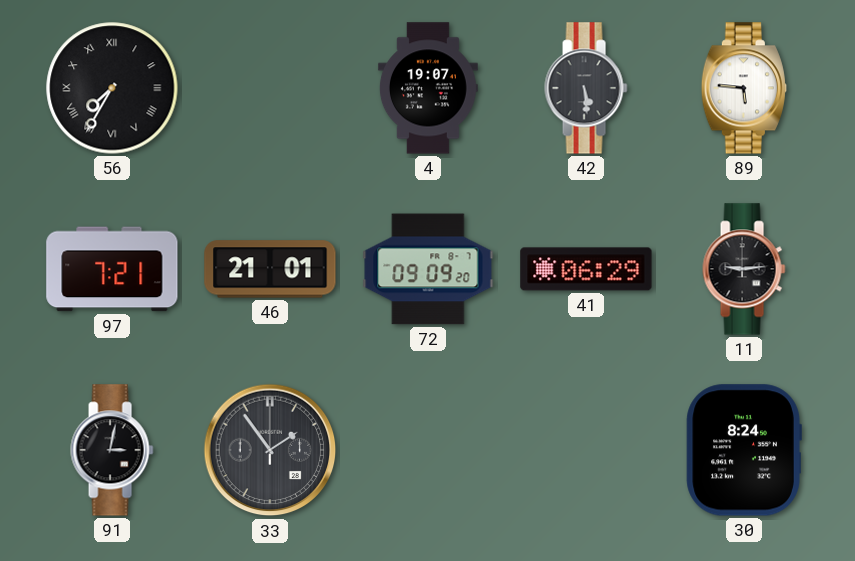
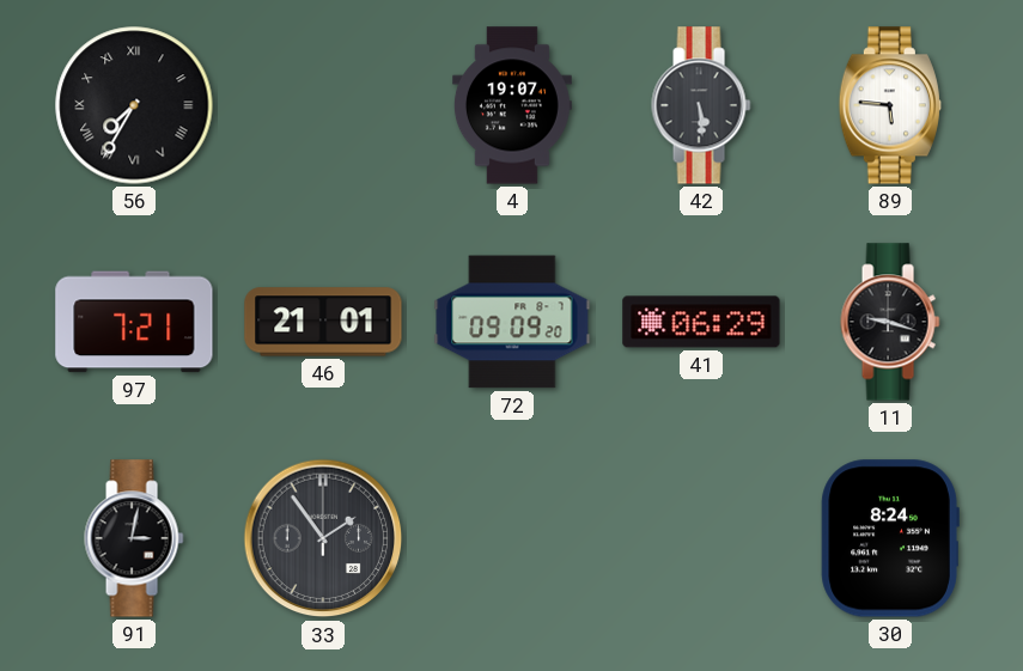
11: 9:14 -> 9:18 (890, 322)
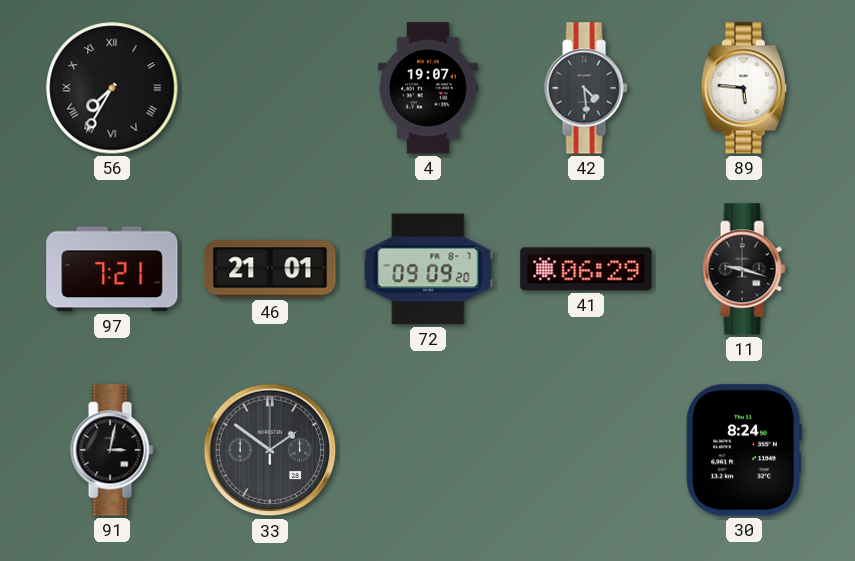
42: 5:29 -> 4:29 (586, 88)
33: 1:54 -> 1:51 (270, 450)
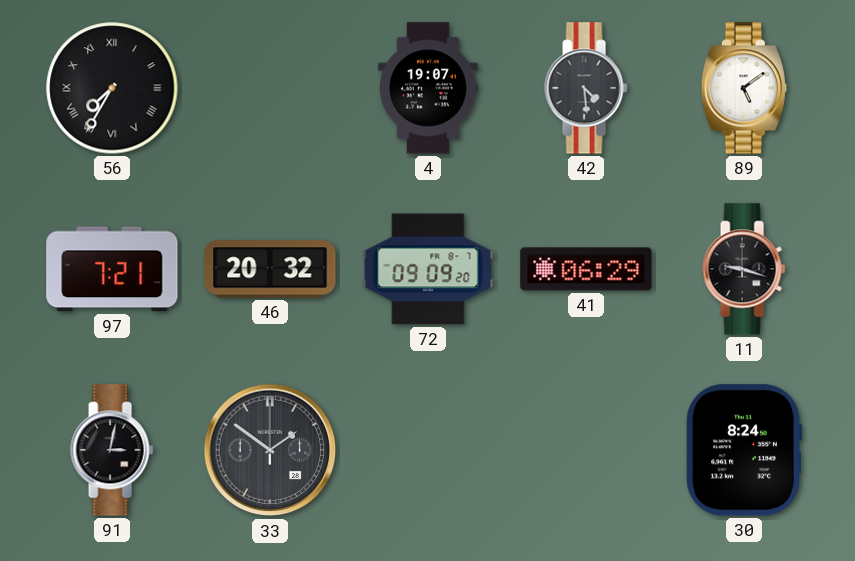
89: 5:46 -> 5:09 (744, 88)
46: 21:01 -> 20:32 (270, 269)
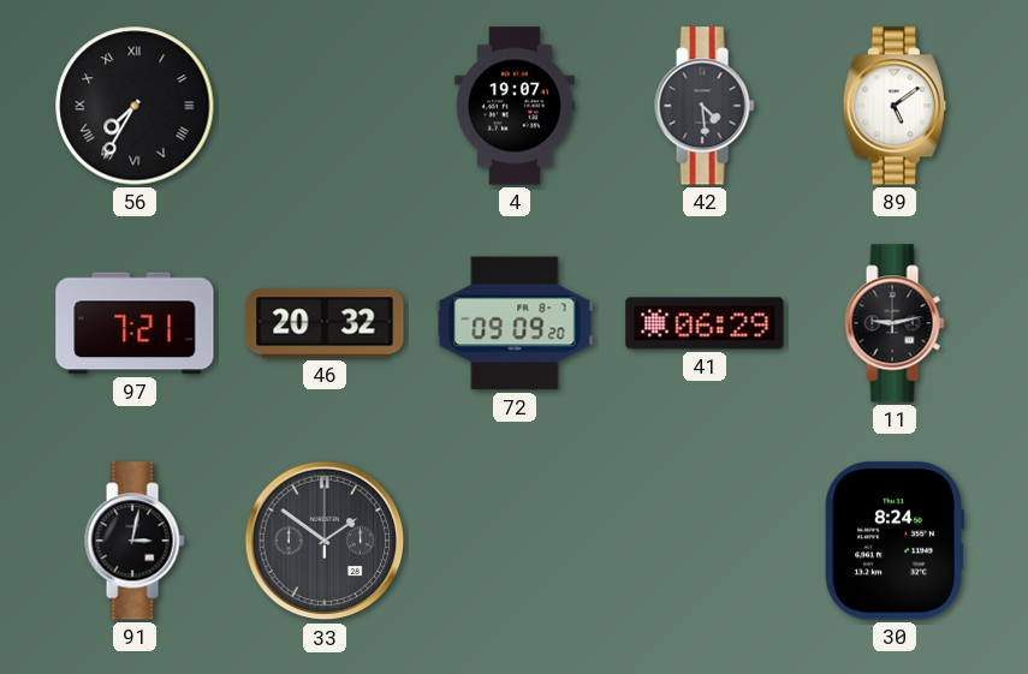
11: 9:18 -> 9:13 (895, 323)
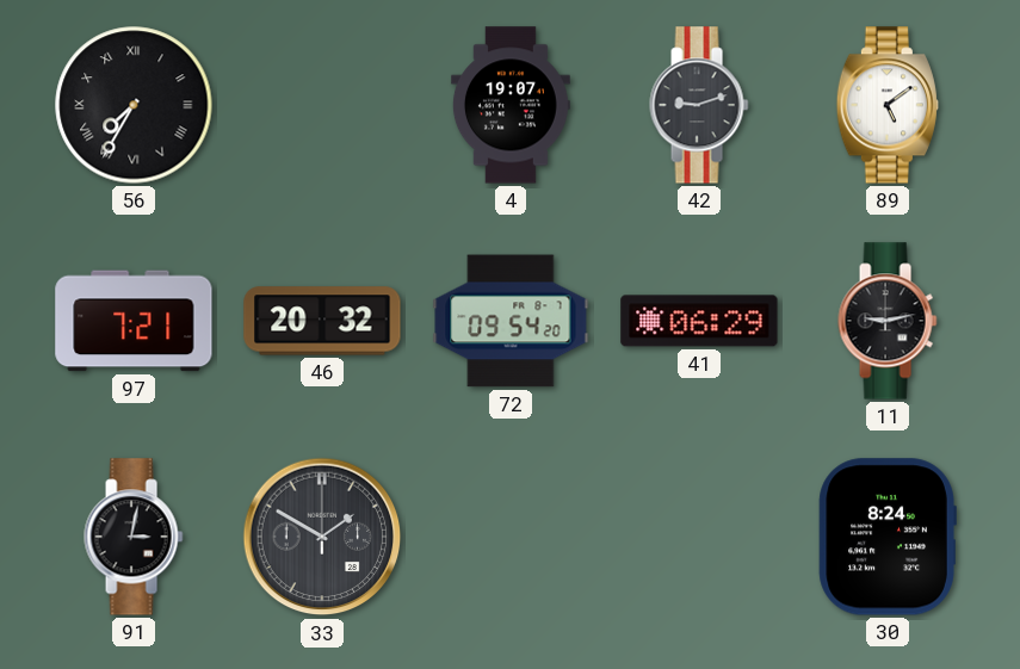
42: 4:29 -> 9:12 (699, 105)
72: 09:09 -> 09:54 (511, 321)
33: 1:51 -> 1:50 (322, 537)
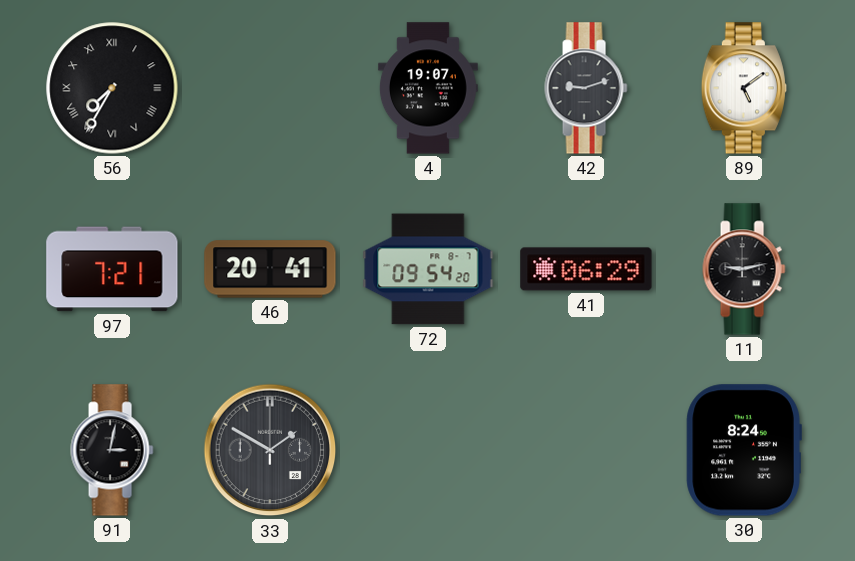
46: 20:32 -> 20:41 (270, 269)
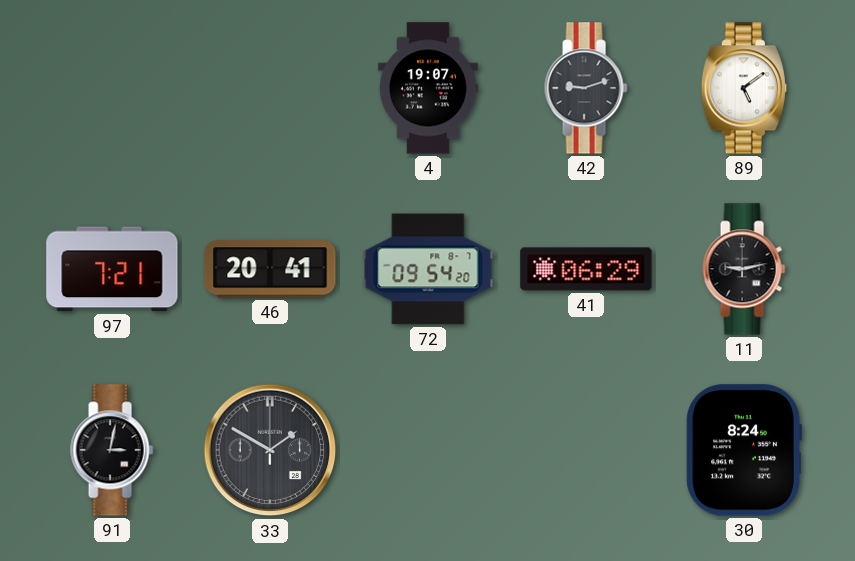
56: 7:35 -> none (112, 88)
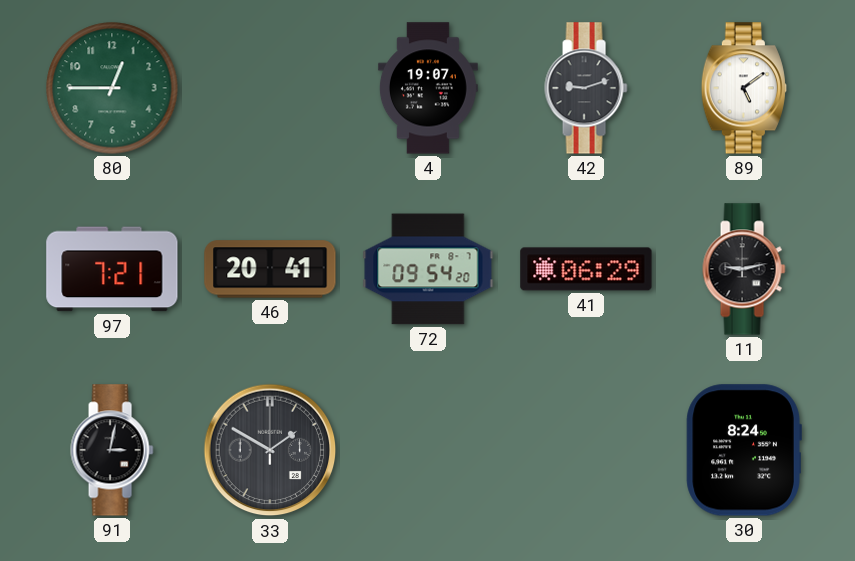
80: none -> 12:45 (112, 88)
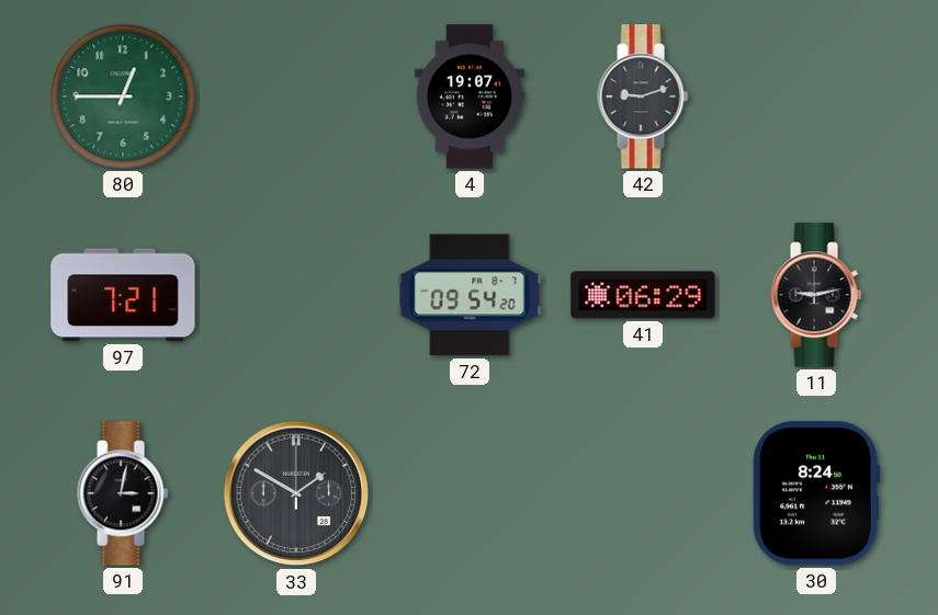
89: 5:09 -> none (744, 88)
46: 20:41 -> none (270, 269)
